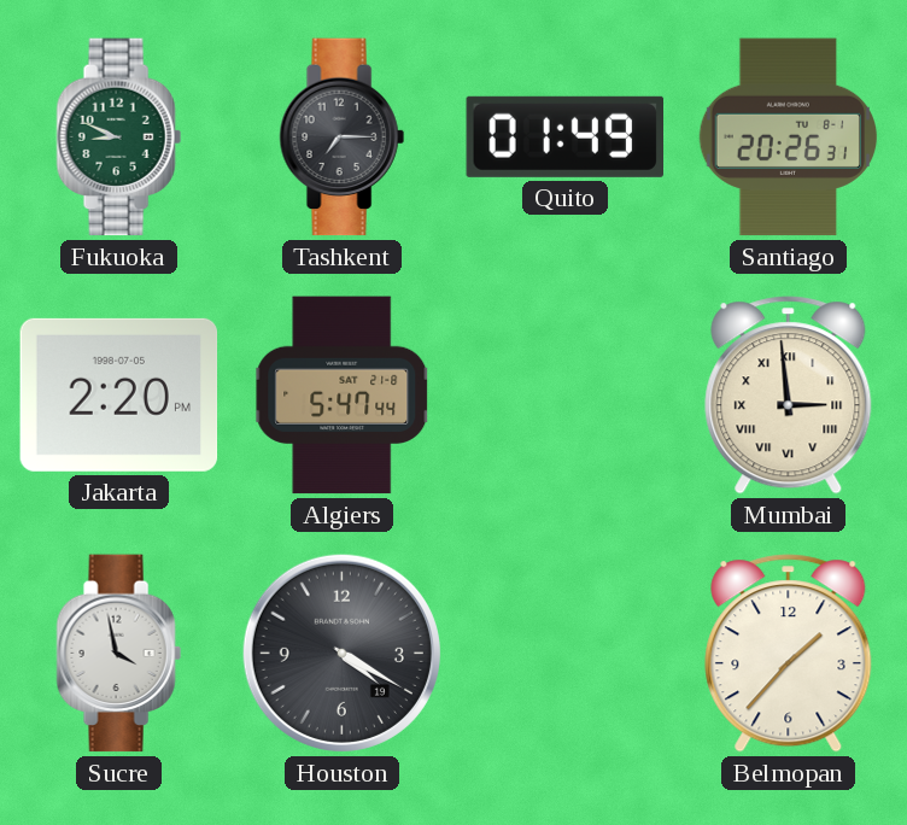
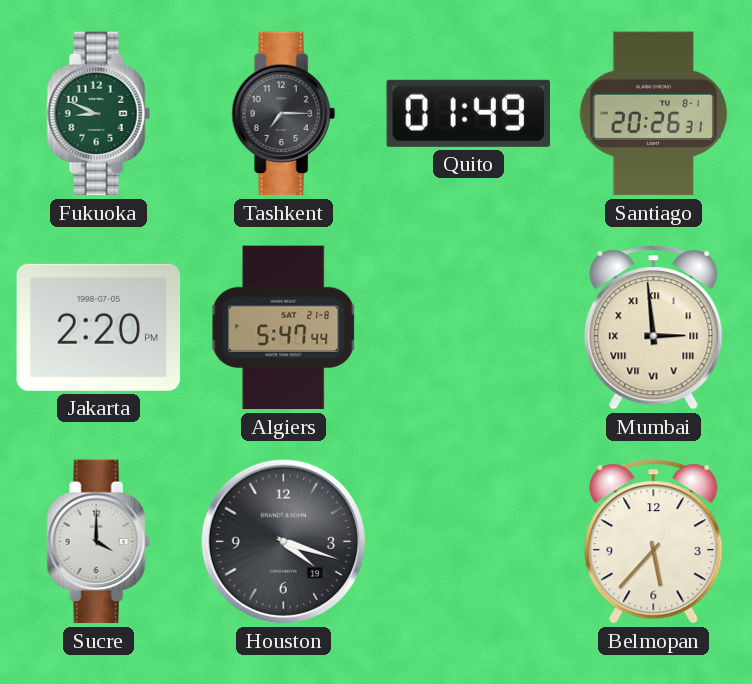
Sucre: 3:58 -> 4:00 (98, 542)
Houston: 4:20 -> 4:18 (283, 541)
Belmopan: 1:37 -> 5:37 (654, 542)
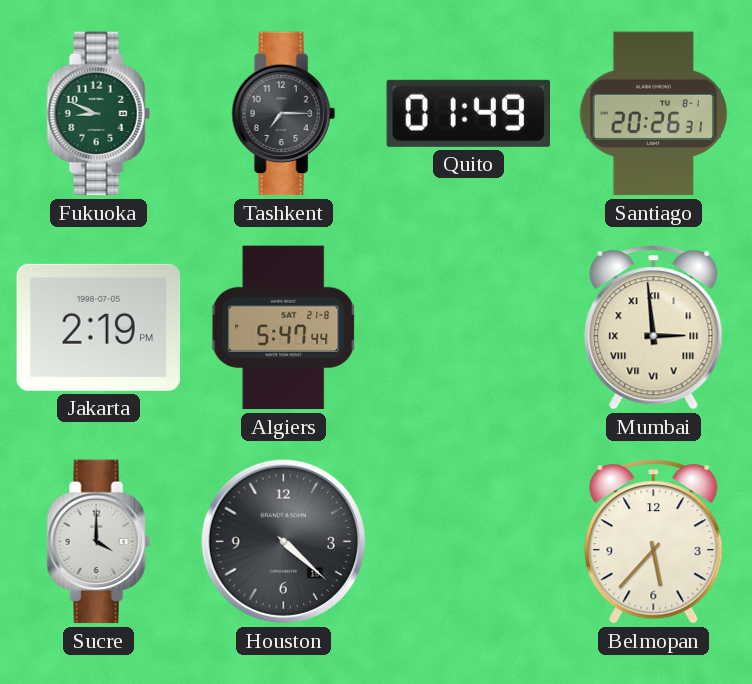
Jakarta: 2:20 -> 2:19 (99, 327)
Houston: 4:18 -> 4:22 (283, 541)
